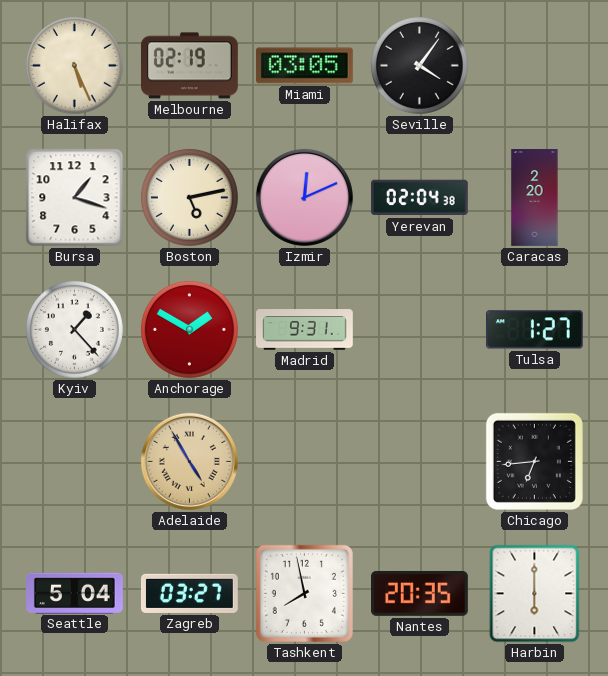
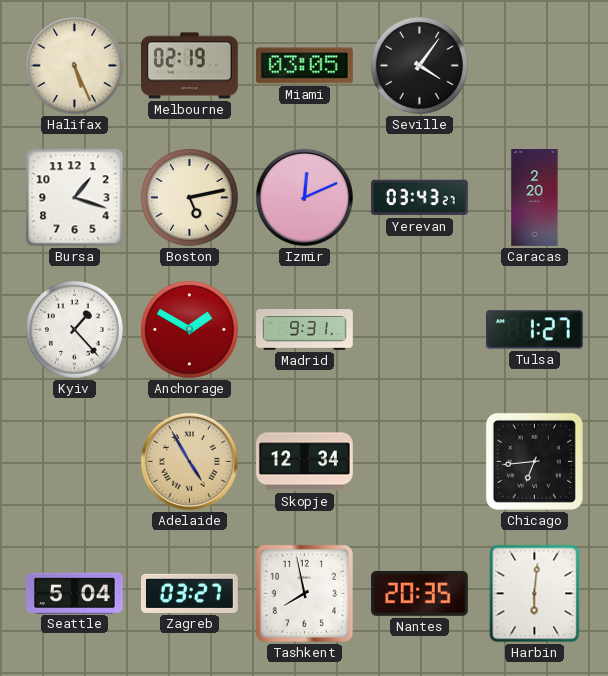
Yerevan: 02:04 -> 03:43 (419, 198)
Skopje: none -> 12:34 (305, 462)
Harbin: 6:00 -> 6:01 (535, 594)
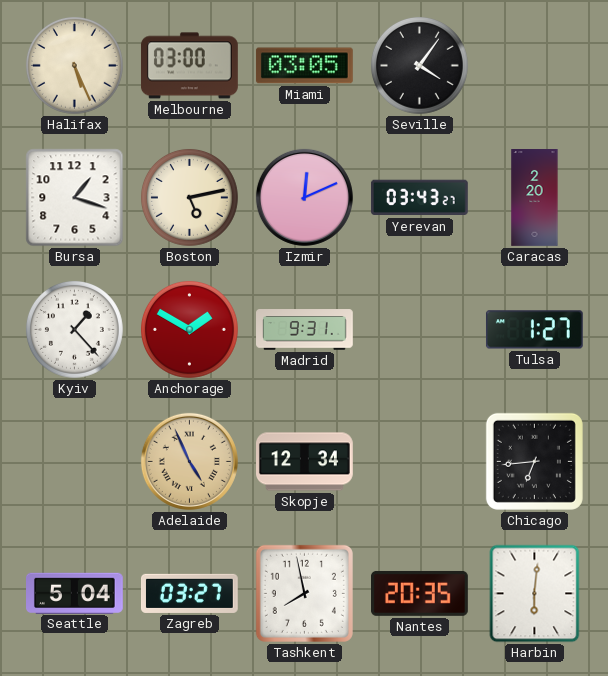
Melbourne: 02:19 -> 03:00 (189, 66)
Adelaide: 4:55 -> 4:56 (189, 461)
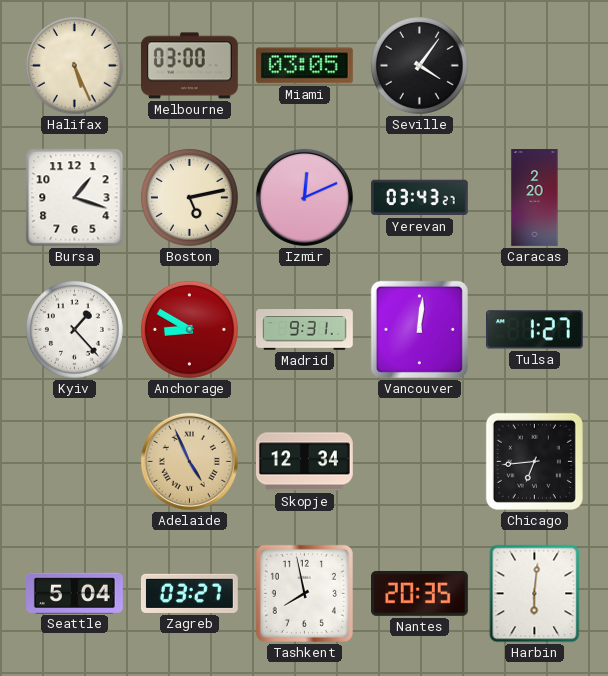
Anchorage: 1:50 -> 8:50 (189, 329)
Vancouver: none -> 12:01 (419, 329)
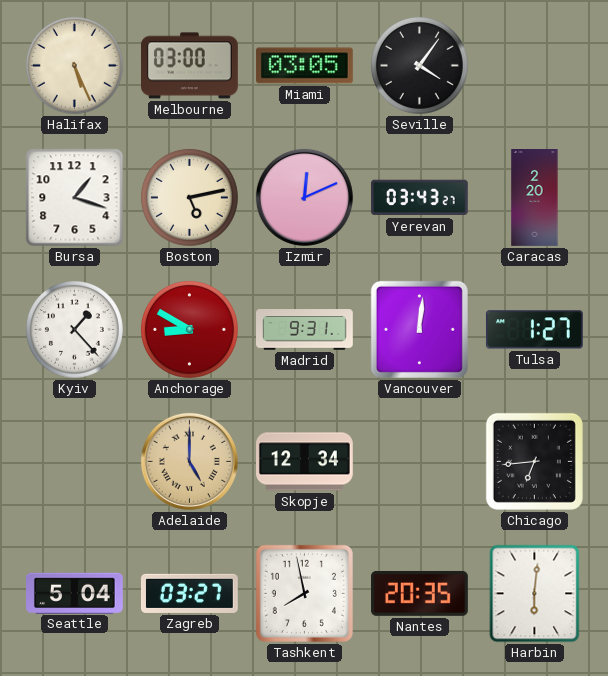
Adelaide: 4:56 -> 5:00 (189, 461)
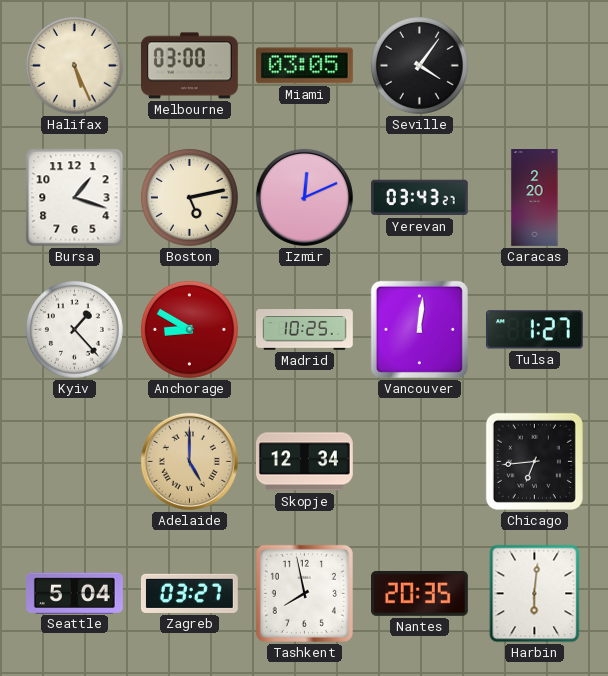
Madrid: 9:31 -> 10:25 (305, 330)
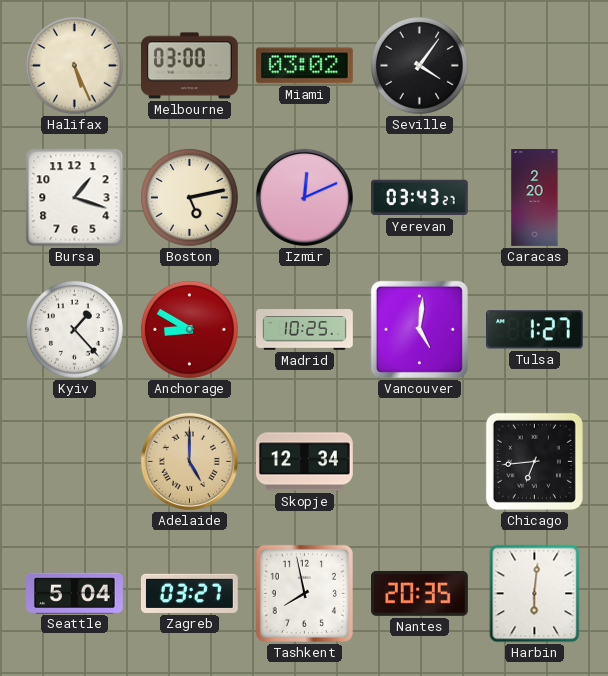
Miami: 03:05 -> 03:02 (304, 66)
Vancouver: 12:01 -> 5:01 (419, 329)
